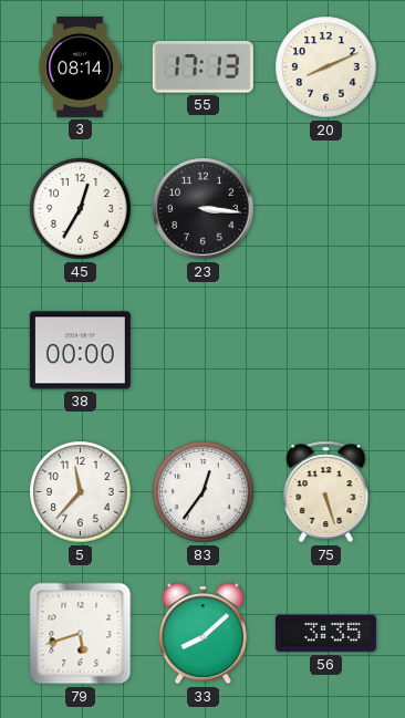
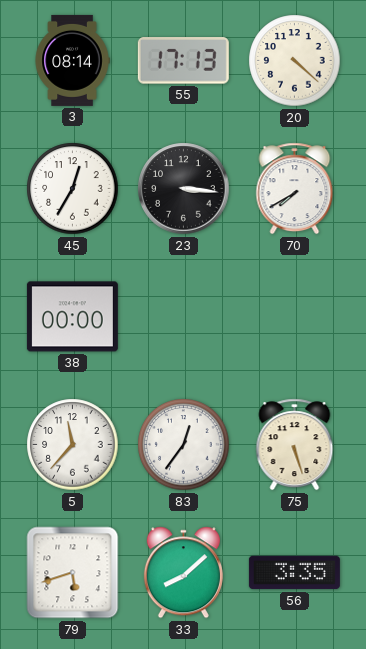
20: 8:11 -> 4:22 (295, 61)
70: none -> 7:40 (295, 189)
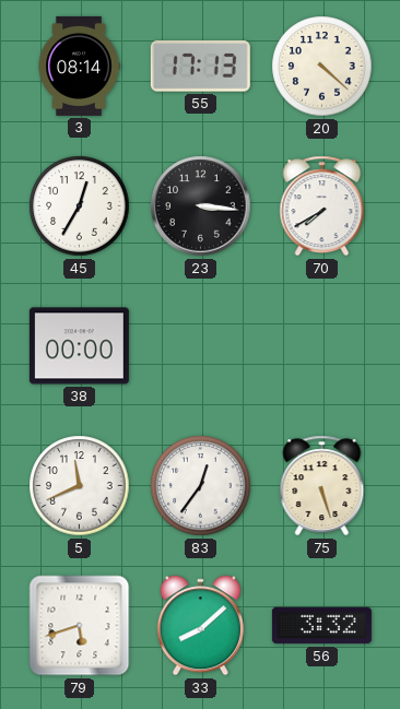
5: 11:37 -> 11:41 (80, 486)
56: 3:35 -> 3:32 (321, 626)
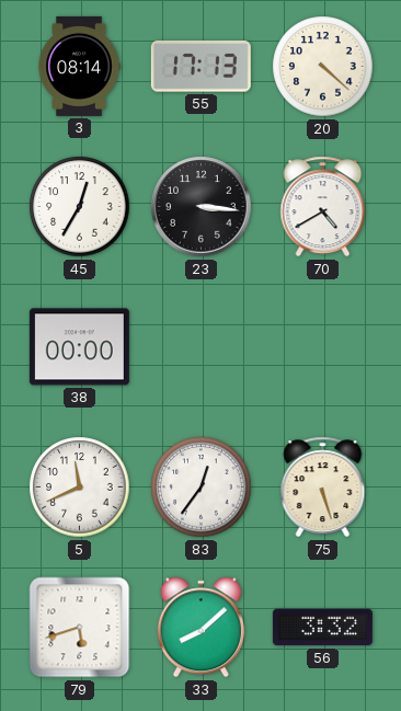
70: 7:40 -> 4:40 (323, 207)
